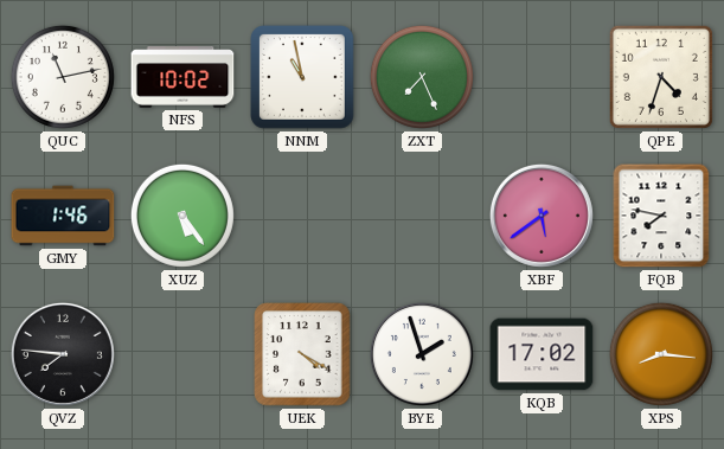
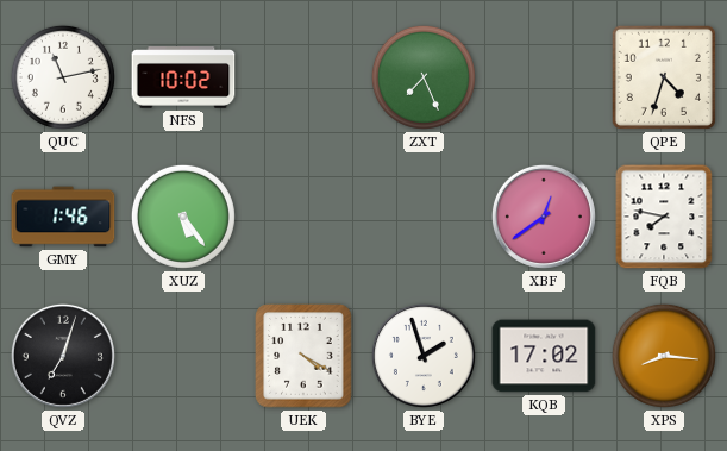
NNM: 10:58 -> none (303, 78)
XBF: 5:39 -> 12:39 (544, 217)
QVZ: 7:46 -> 7:03 (63, 356)
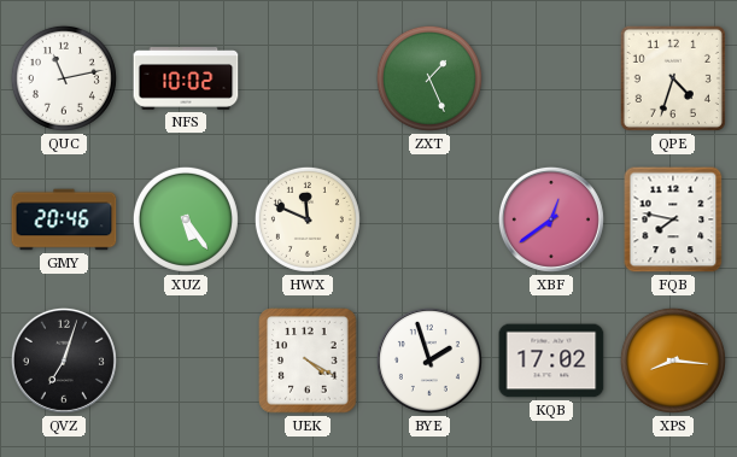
ZXT: 7:26 -> 1:26 (429, 78)
GMY: 1:46 -> 20:46 (64, 219)
HWX: none -> 11:49 (308, 219)
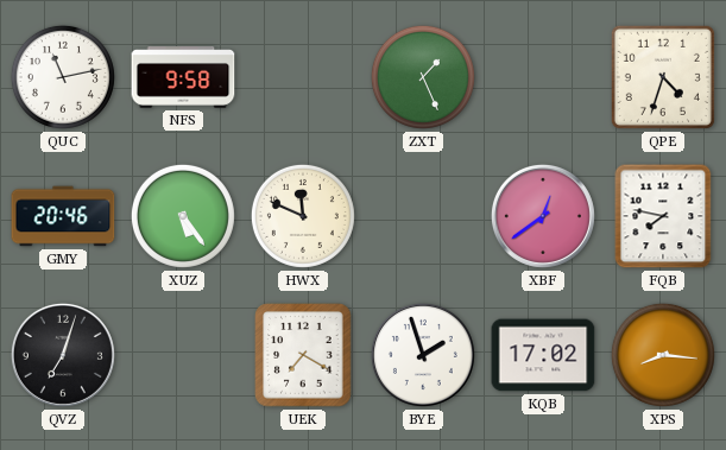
NFS: 10:02 -> 9:58 (183, 78)
UEK: 4:20 -> 7:20 (303, 355)
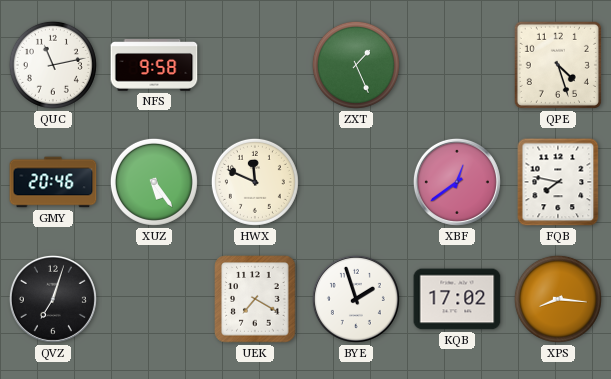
QPE: 4:33 -> 4:27 (558, 65)
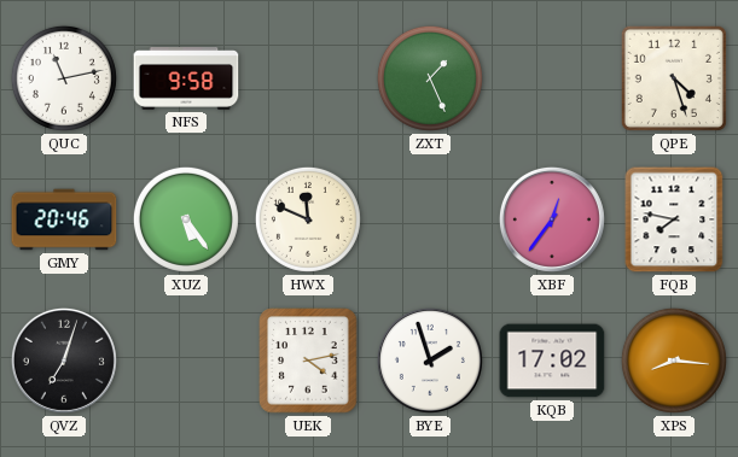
XBF: 12:39 -> 12:36 (552, 219)
UEK: 7:20 -> 4:13 (308, 361)
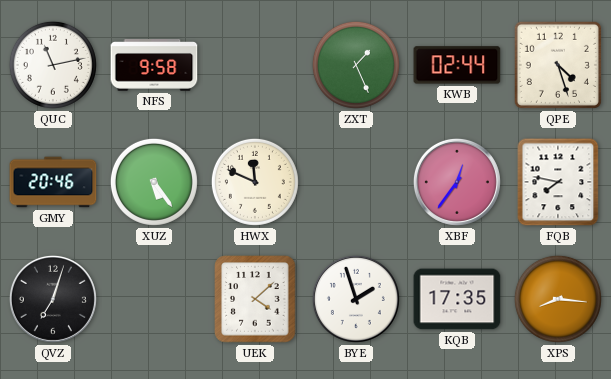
KWB: none -> 02:44 (457, 65)
UEK: 4:13 -> 4:08 (255, 299)
KQB: 17:02 -> 17:35 (457, 299)
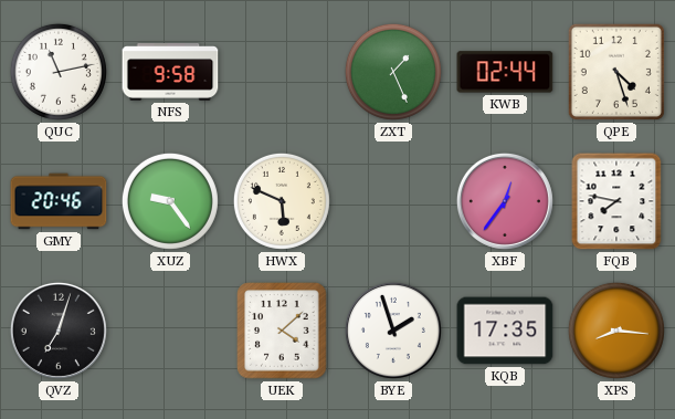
XUZ: 5:24 -> 9:24 (170, 201)
HWX: 11:49 -> 5:49 (282, 201)
